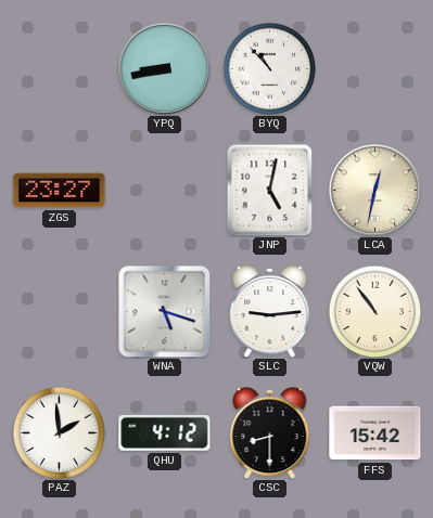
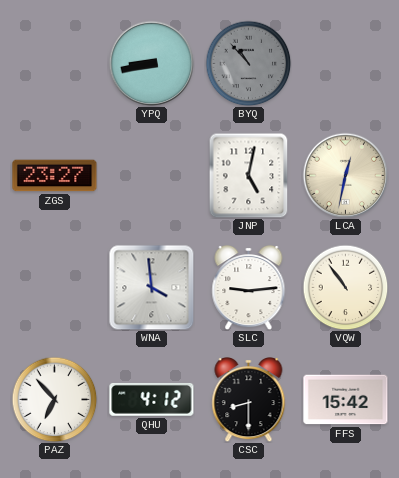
BYQ dial: white -> grey (248, 63)
WNA: 5:18 -> 3:59 (151, 287)
PAZ: 1:59 -> 6:53 (54, 399)
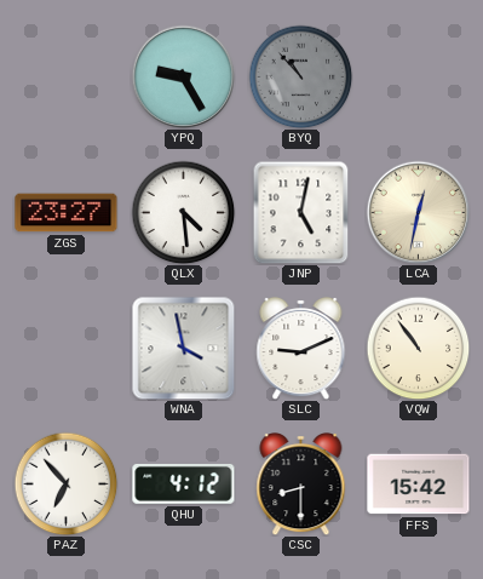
YPQ: 8:43 -> 9:25 (183, 76)
QLX: none -> 4:29 (183, 212)
WNA: 3:59 -> 3:58 (183, 348)
SLC: 9:14 -> 9:11 (301, 348)
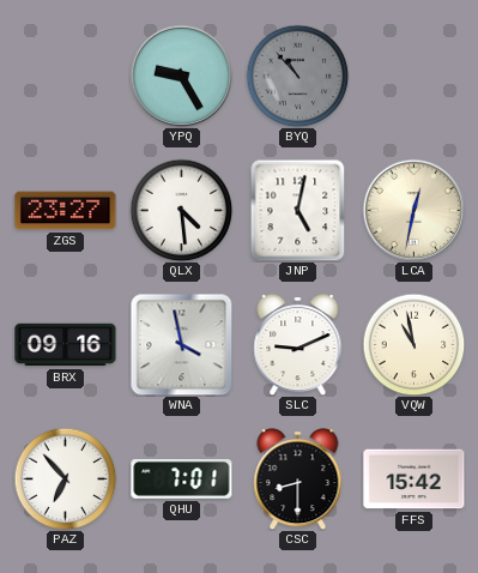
BRX: none -> 09:16 (66, 345)
VQW: 10:54 -> 10:58 (413, 344)
QHU: 4:12 -> 7:01 (182, 479)
